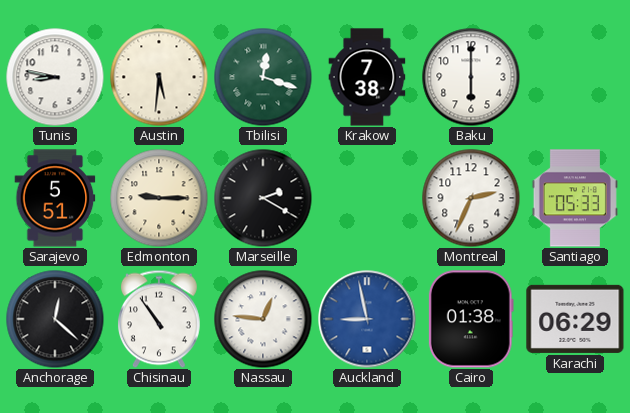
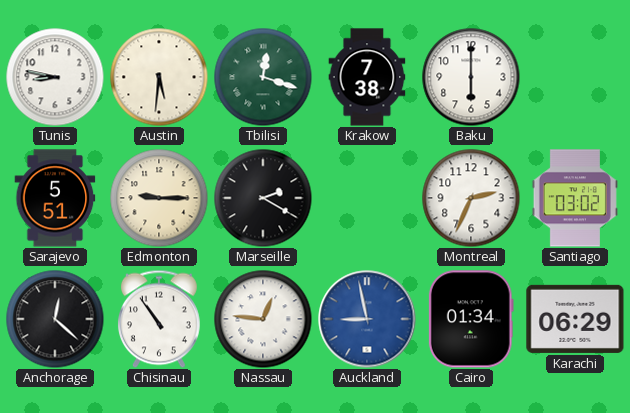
Santiago: 05:33 -> 03:02 (575, 198)
Cairo: 01:38 -> 01:34 (471, 319)
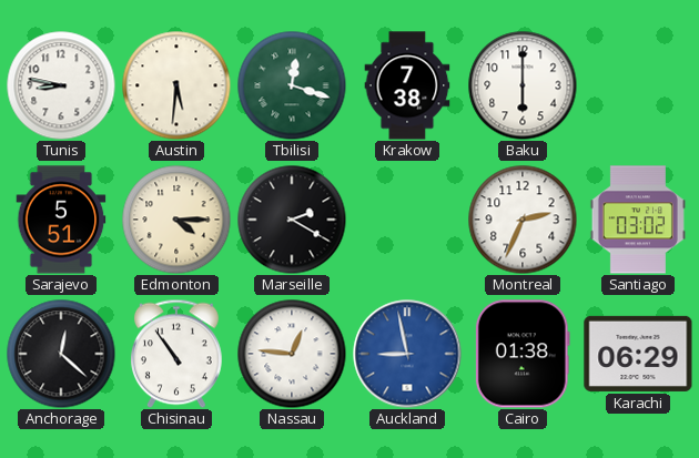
Edmonton: 9:15 -> 4:15 (176, 220)
Cairo: 01:34 -> 01:38 (523, 354)
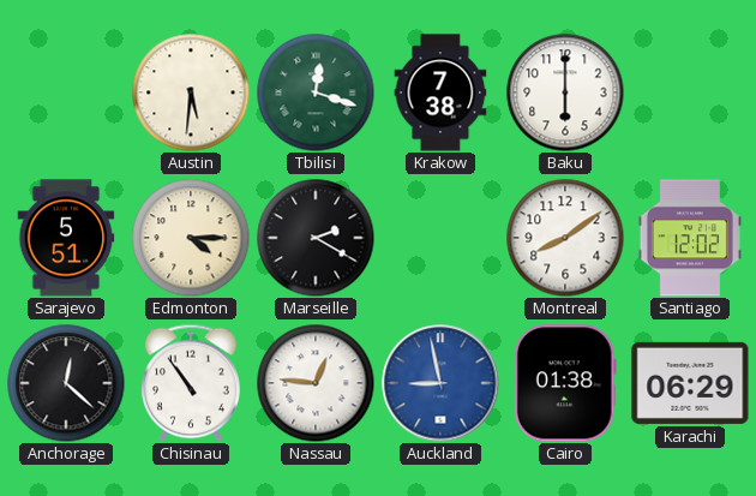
Tunis: 8:47 -> none (61, 85)
Montreal: 2:34 -> 8:09 (565, 238)
Santiago: 03:02 -> 12:02 (690, 238)
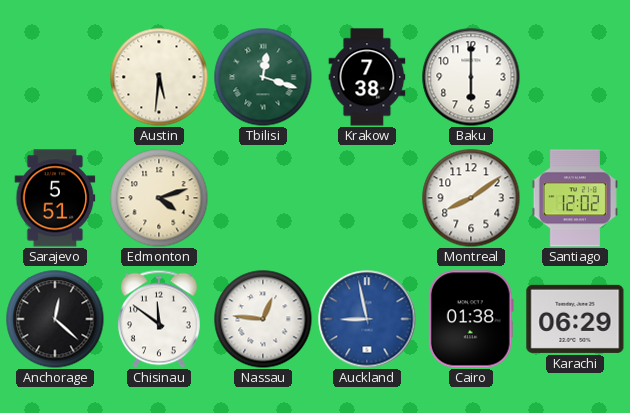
Edmonton: 4:15 -> 4:12 (159, 198)
Marseille: 2:20 -> none (316, 238)
Chisinau: 10:54 -> 11:51 (159, 319)
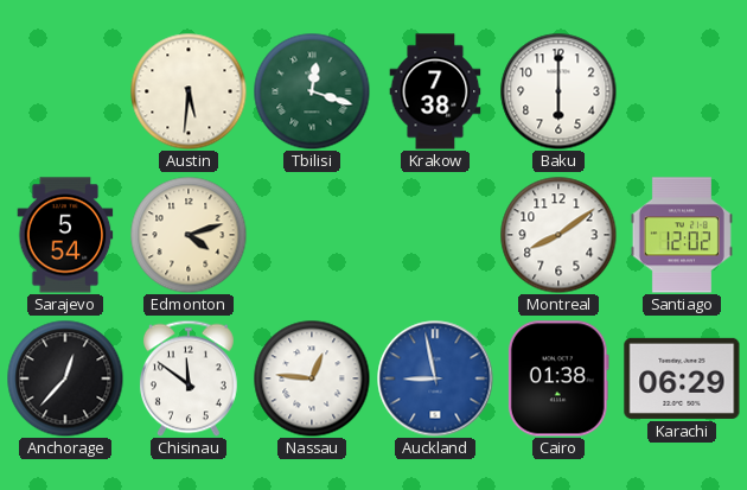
Sarajevo: 5:51 -> 5:54 (65, 235)
Anchorage: 12:22 -> 12:37 (65, 378)
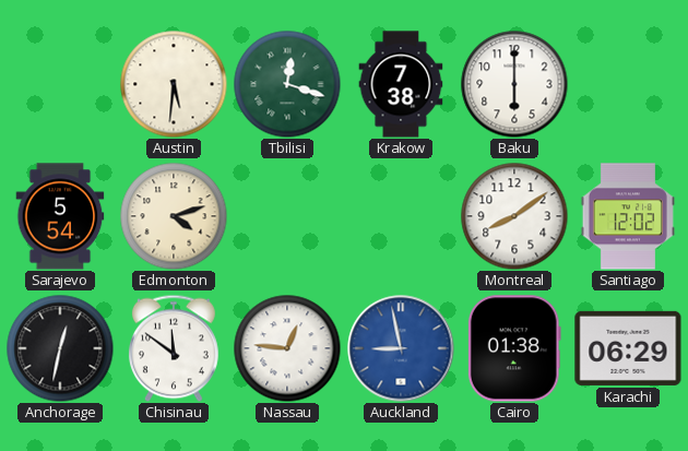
Anchorage: 12:37 -> 12:32 (60, 348)
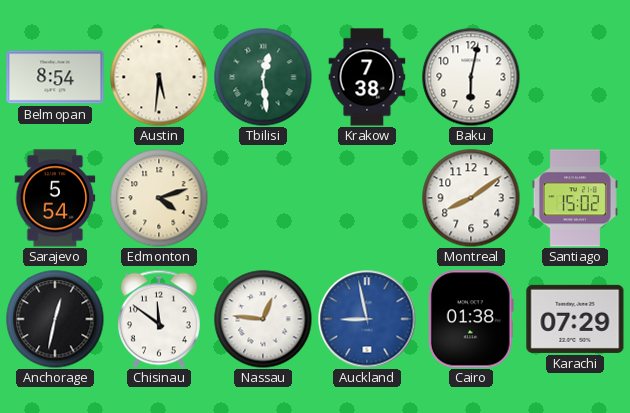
Belmopan: none -> 8:54 (55, 77)
Tbilisi: 12:18 -> 12:29 (263, 77)
Baku: 6:00 -> 6:02 (471, 77)
Santiago: 12:02 -> 15:02 (575, 198)
Karachi: 06:29 -> 07:29 (575, 319)
